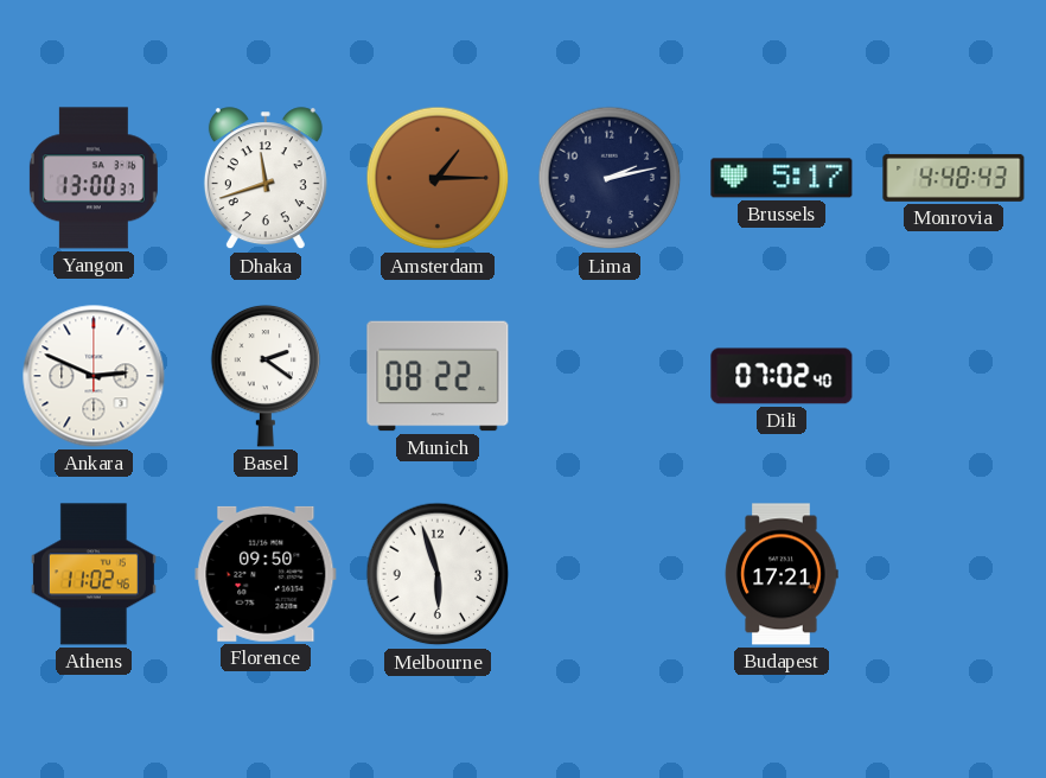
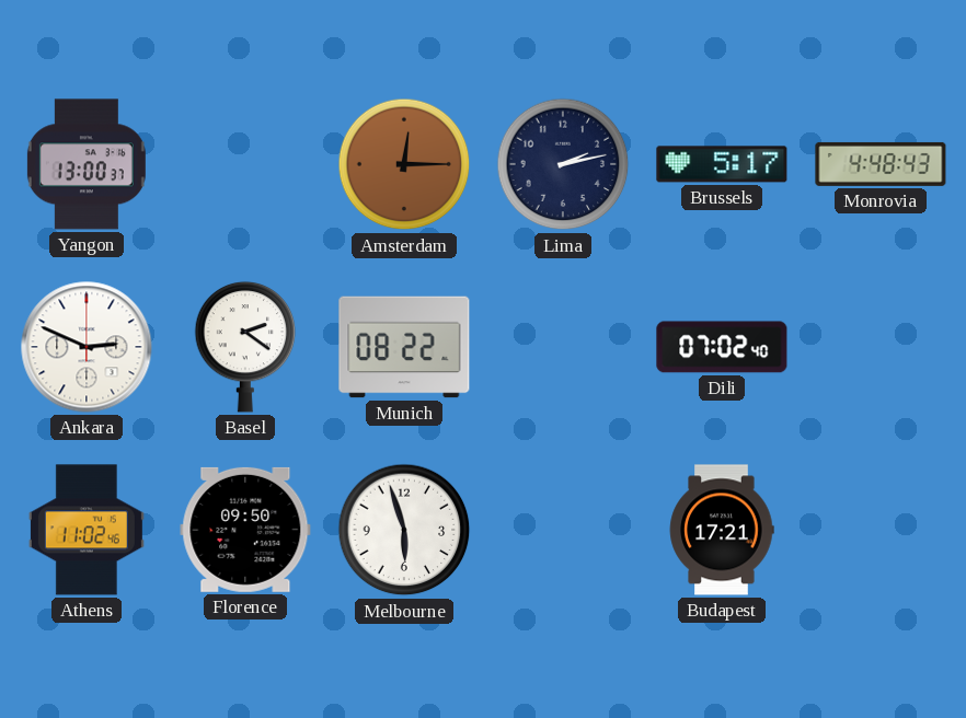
Dhaka: 11:42 -> none (266, 179)
Amsterdam: 1:15 -> 12:15 (404, 164)
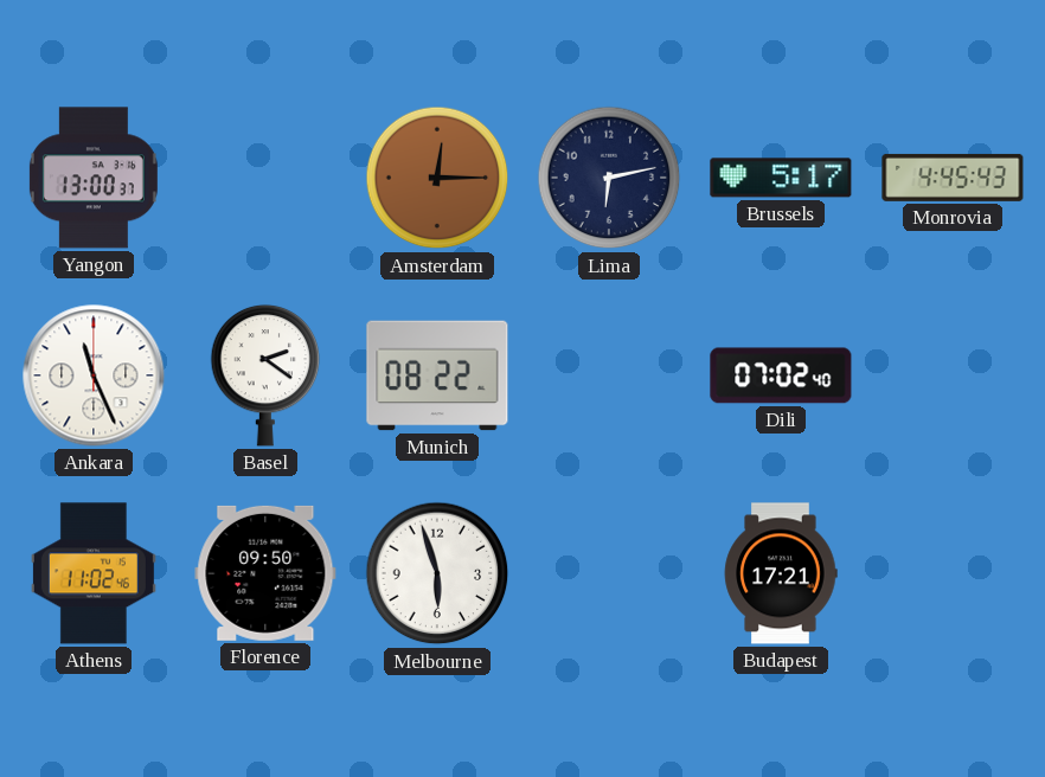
Lima: 2:13 -> 6:13 (609, 178)
Monrovia: 4:48 -> 4:45 (953, 178)
Ankara: 2:49 -> 11:26 (94, 375)
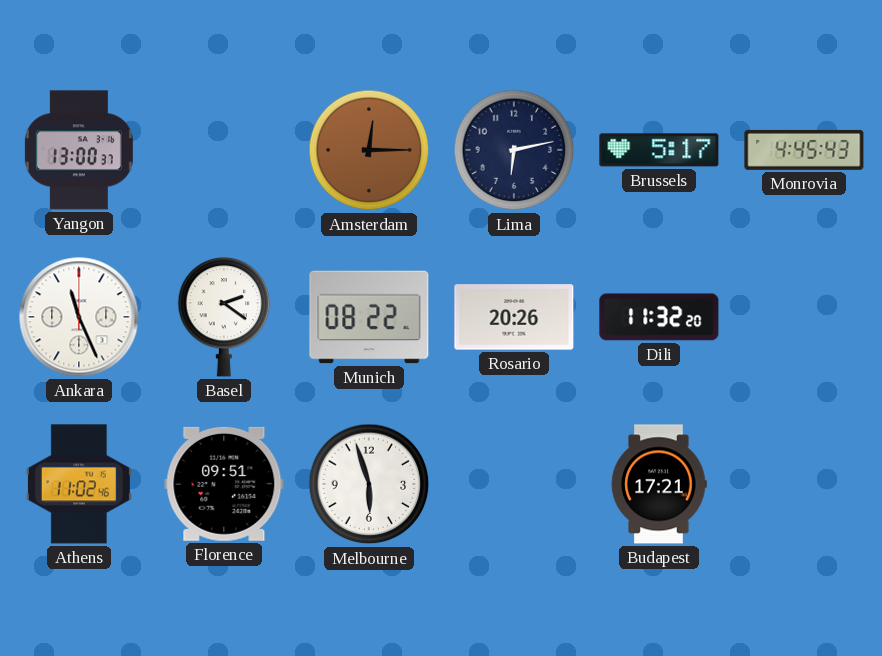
Rosario: none -> 20:26 (514, 317)
Dili: 07:02 -> 11:32 (659, 317)
Florence: 09:50 -> 09:51 (224, 484)
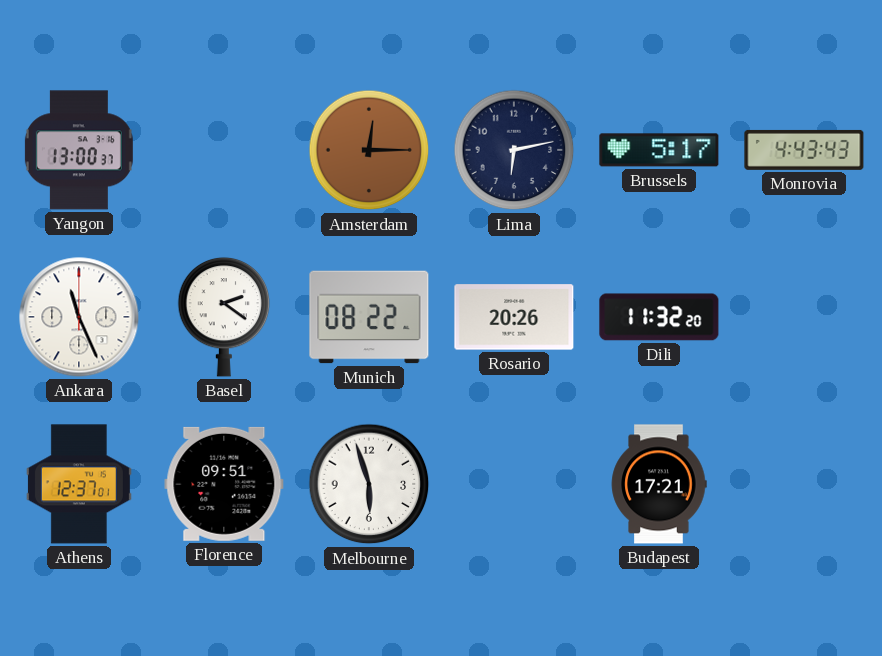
Monrovia: 4:45 -> 4:43 (804, 150)
Athens: 11:02 -> 12:37 (79, 484)
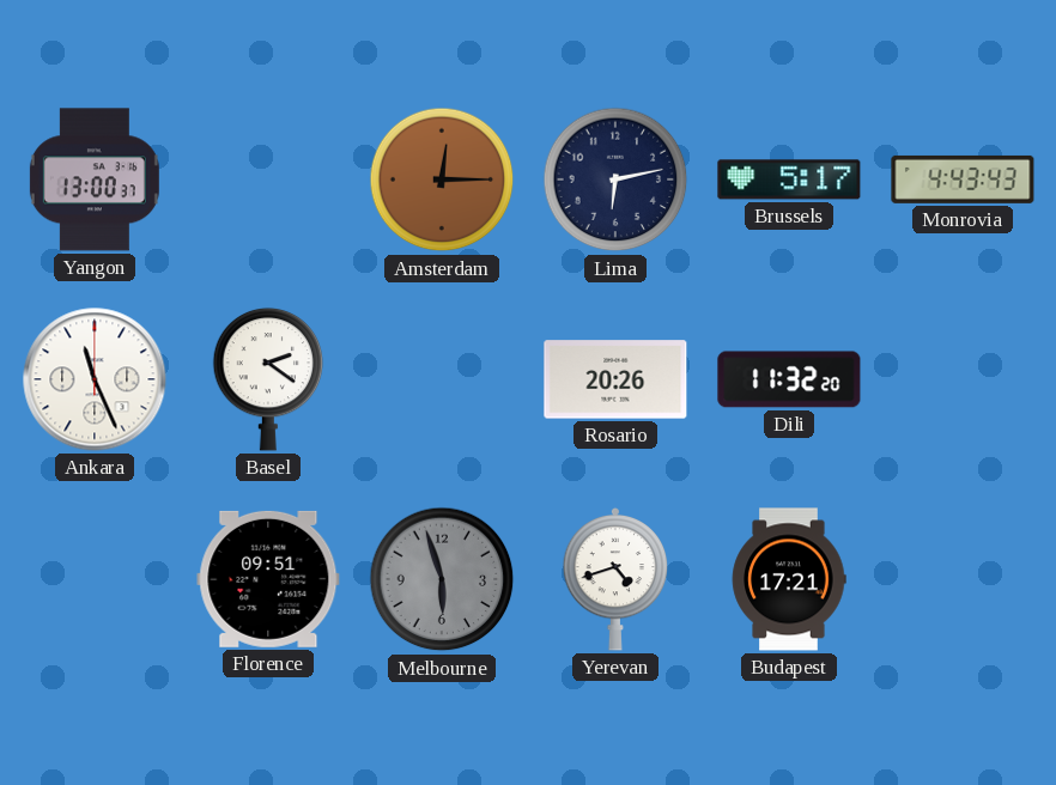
Munich: 08:22 -> none (369, 317)
Athens: 12:37 -> none (79, 484)
Melbourne dial: white -> grey (442, 579)
Yerevan: none -> 4:42 (615, 579)
